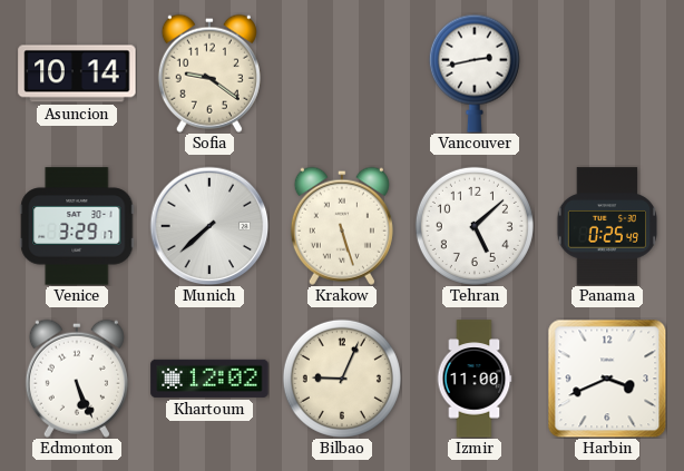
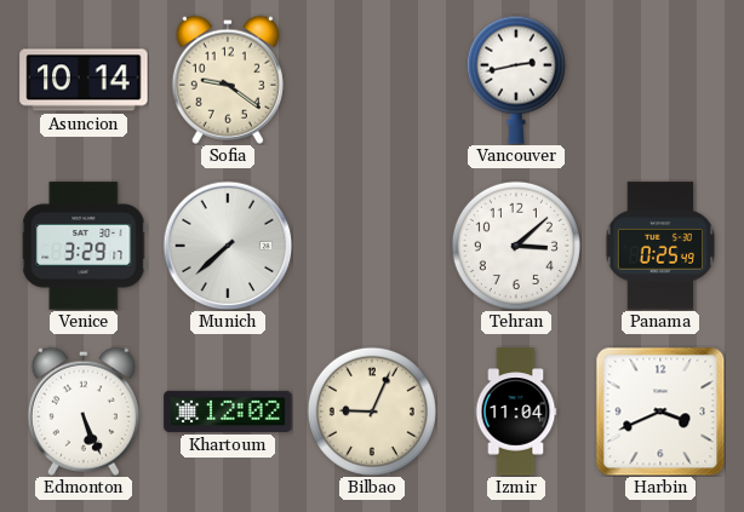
Krakow: 5:27 -> none (342, 226)
Tehran: 5:08 -> 3:08 (516, 246)
Izmir: 11:00 -> 11:04 (516, 412)
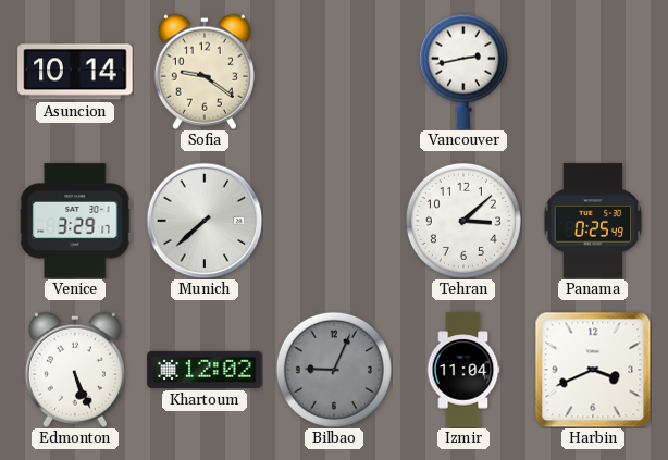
Bilbao dial: cream -> grey (334, 370)
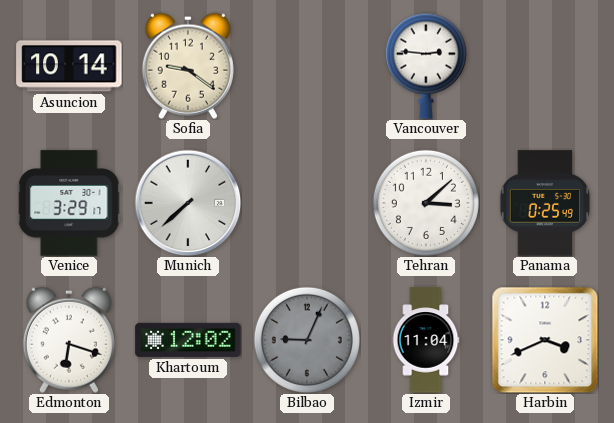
Vancouver: 2:43 -> 2:46 (426, 66)
Edmonton: 5:26 -> 6:18 (69, 340)
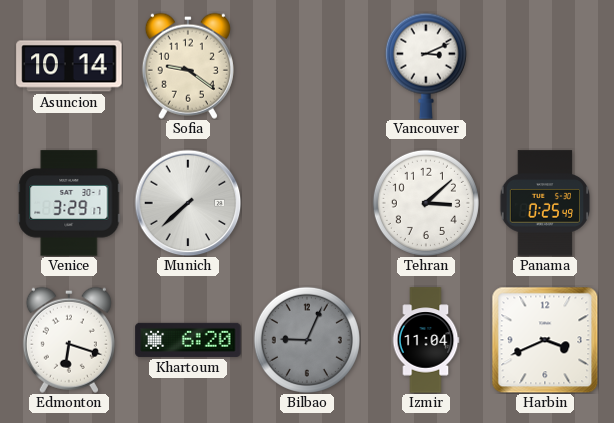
Vancouver: 2:46 -> 3:11 (426, 66)
Khartoum: 12:02 -> 6:20 (188, 340)
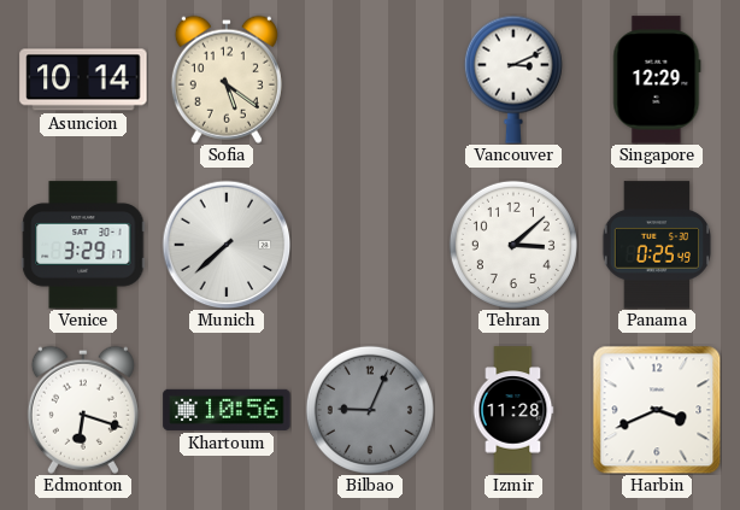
Sofia: 9:21 -> 5:21 (227, 80)
Singapore: none -> 12:29 (657, 80)
Khartoum: 6:20 -> 10:56 (227, 410)
Izmir: 11:04 -> 11:28 (513, 410)
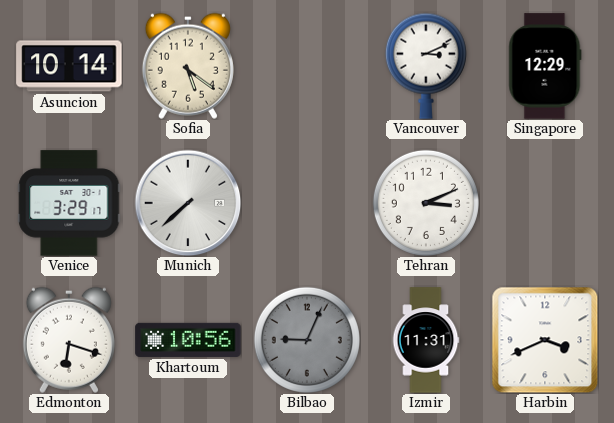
Tehran: 3:08 -> 3:11 (426, 203)
Panama: 0:25 -> none (657, 245)
Izmir: 11:28 -> 11:31 (426, 340)
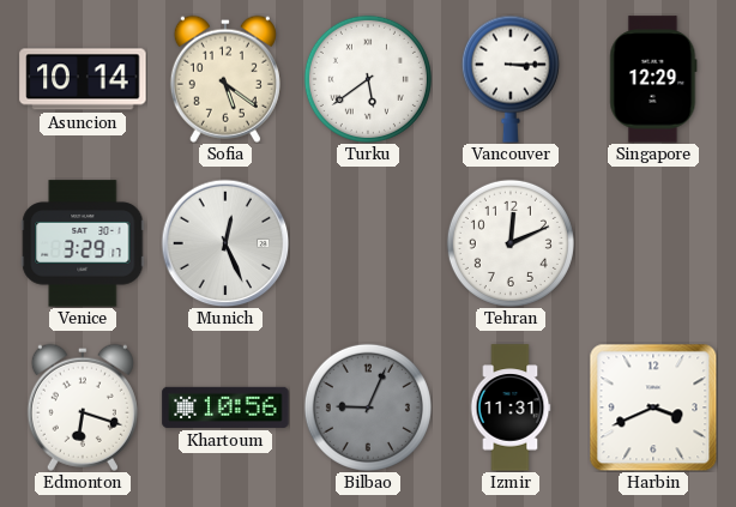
Turku: none -> 5:39 (368, 79)
Vancouver: 3:11 -> 3:15 (511, 79)
Munich: 7:38 -> 12:26 (225, 243)
Tehran: 3:11 -> 12:11 (511, 243)
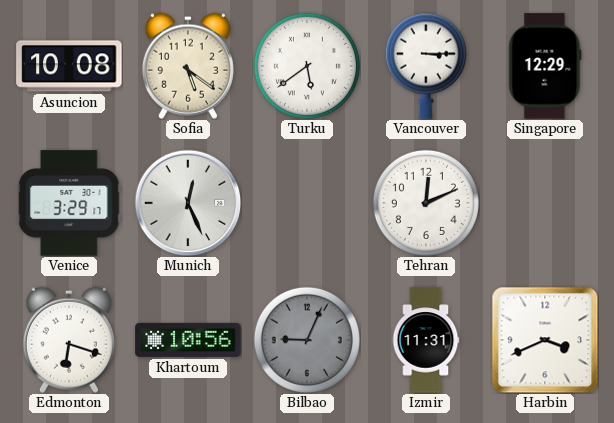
Asuncion: 10:14 -> 10:08 (69, 66)
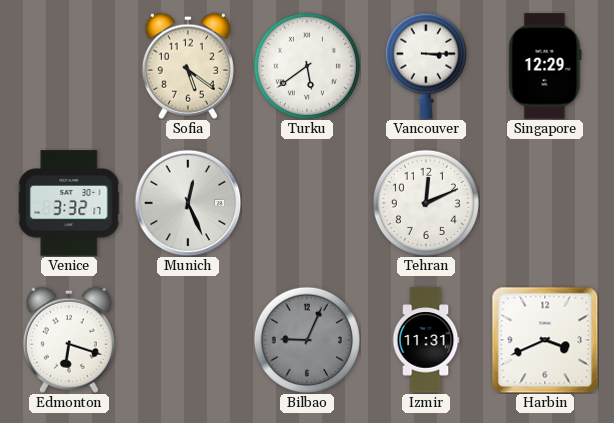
Asuncion: 10:08 -> none (69, 66)
Venice: 3:29 -> 3:32 (69, 203)
Khartoum: 10:56 -> none (188, 340)
